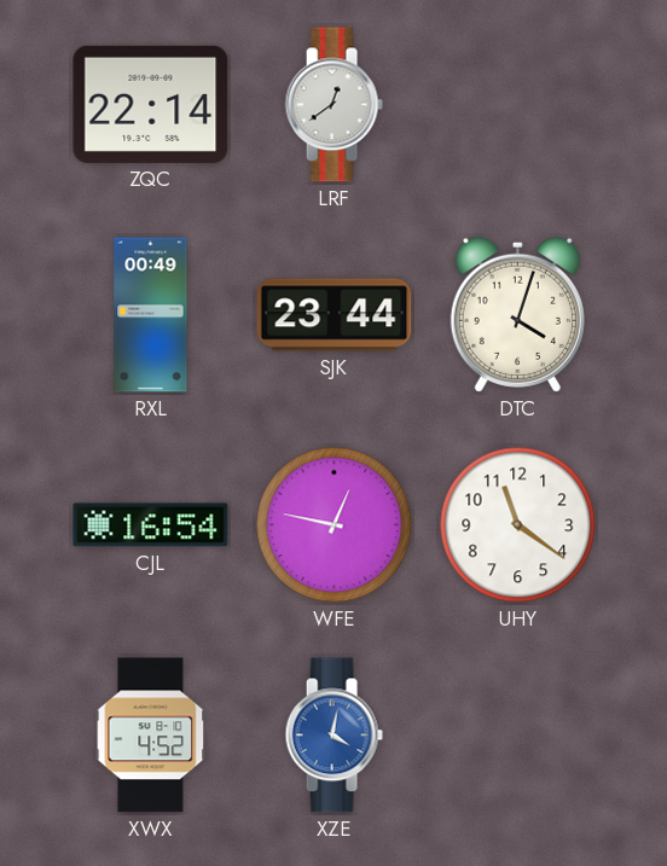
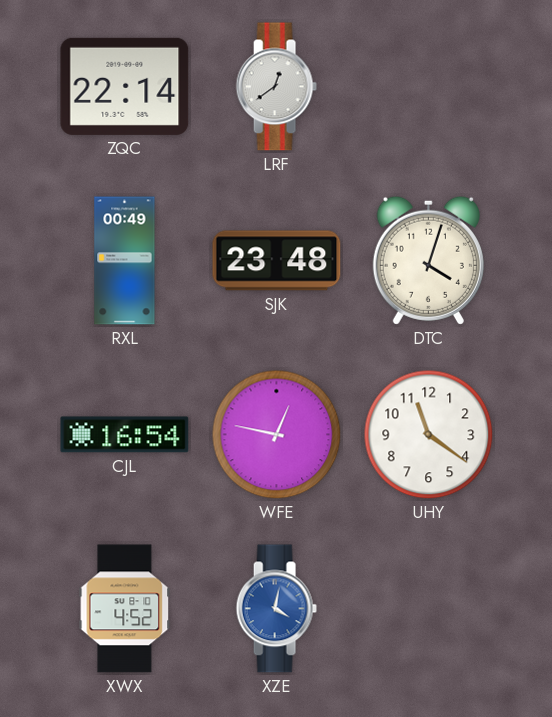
SJK: 23:44 -> 23:48 (277, 261)
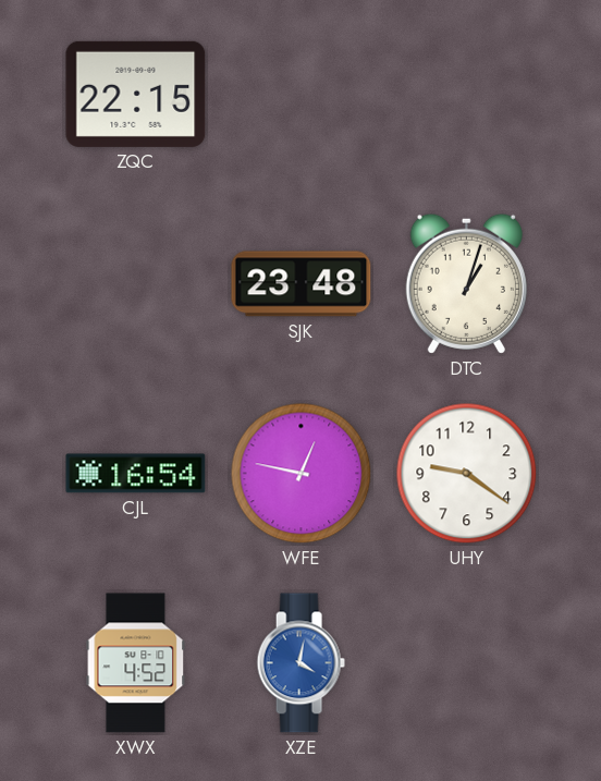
ZQC: 22:14 -> 22:15 (136, 94)
LRF: 12:39 -> none (276, 87)
RXL: 00:49 -> none (125, 261)
DTC: 4:03 -> 1:03 (466, 283)
UHY: 11:21 -> 9:21 (467, 474)
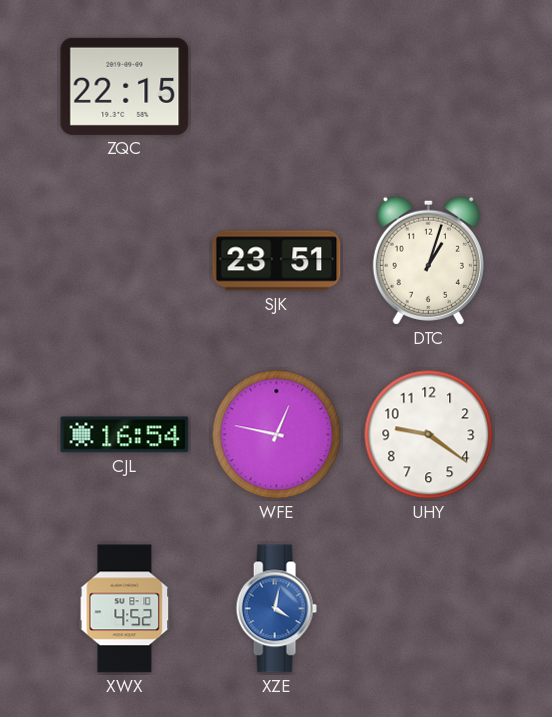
SJK: 23:48 -> 23:51 (277, 261)
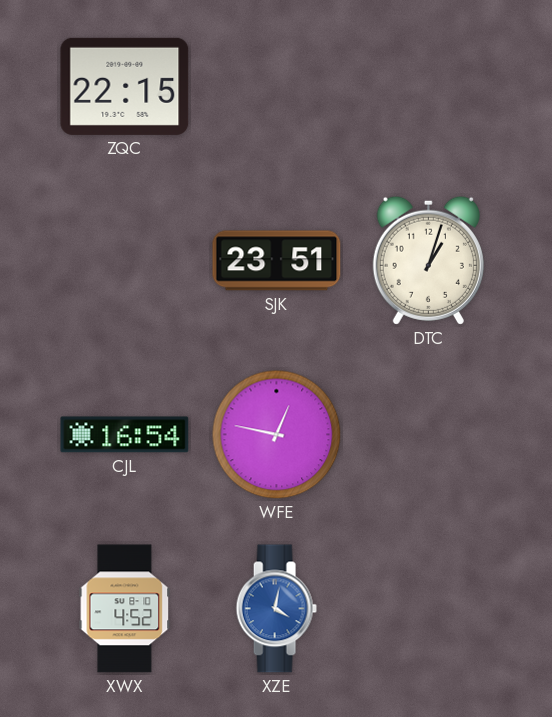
UHY: 9:21 -> none (429, 435)
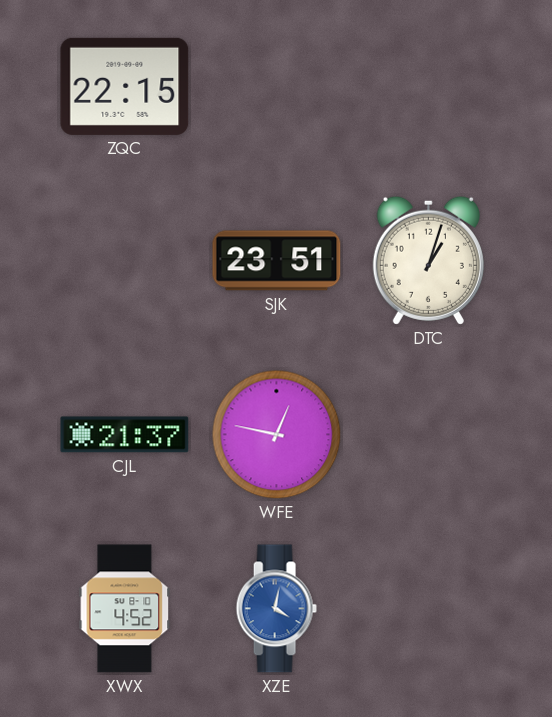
CJL: 16:54 -> 21:37 (125, 435)
